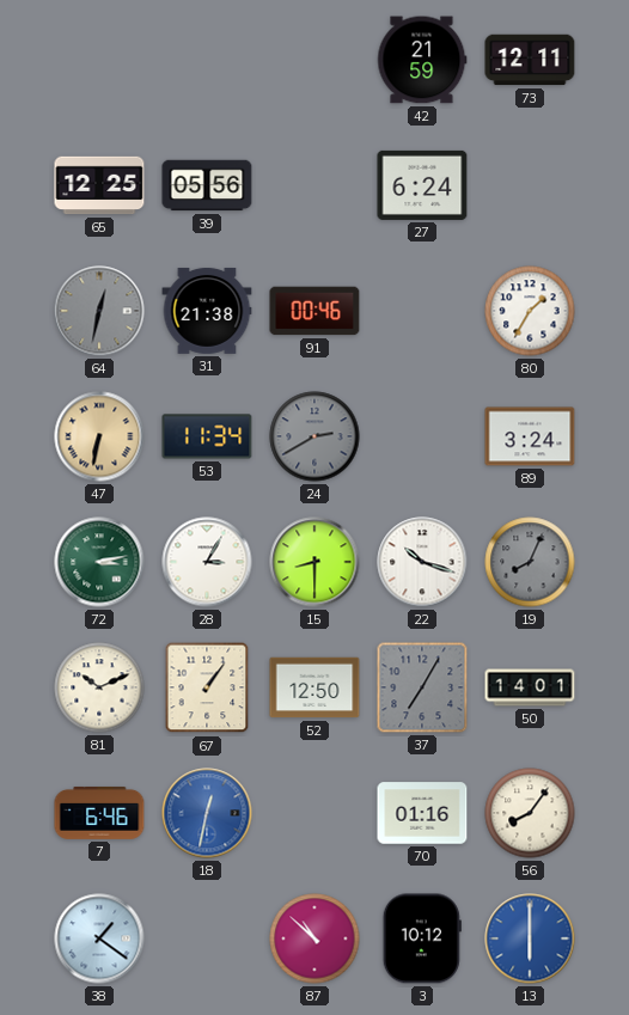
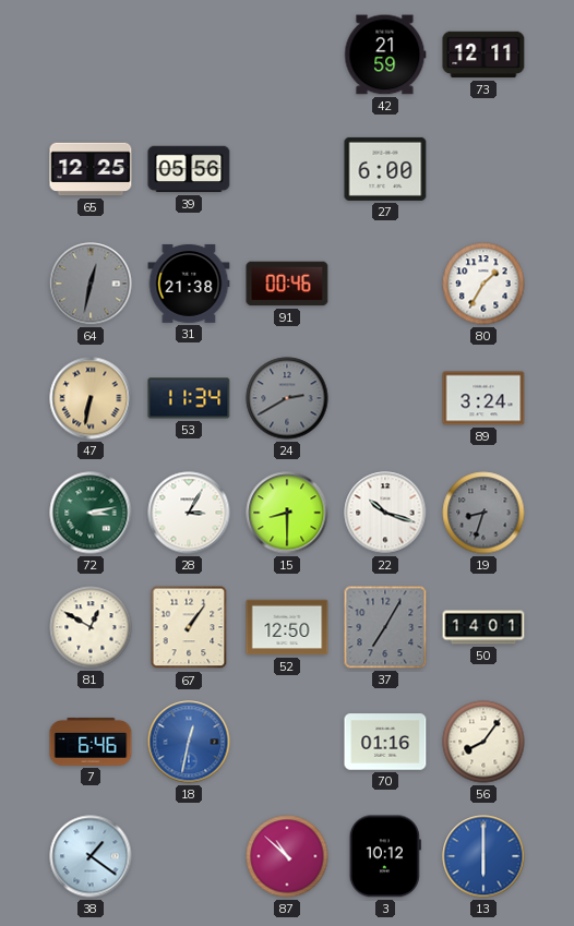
27: 6:24 -> 6:00 (385, 169)
19: 8:04 -> 8:33 (483, 513)
81: 10:11 -> 12:50 (91, 627)
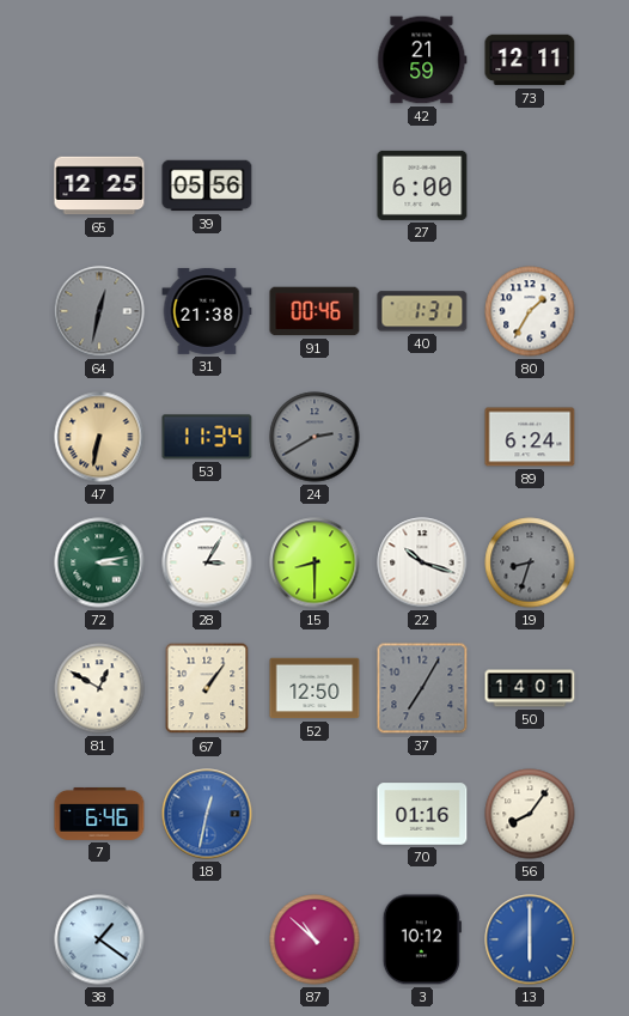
40: none -> 1:31 (422, 311)
89: 3:24 -> 6:24 (530, 437)
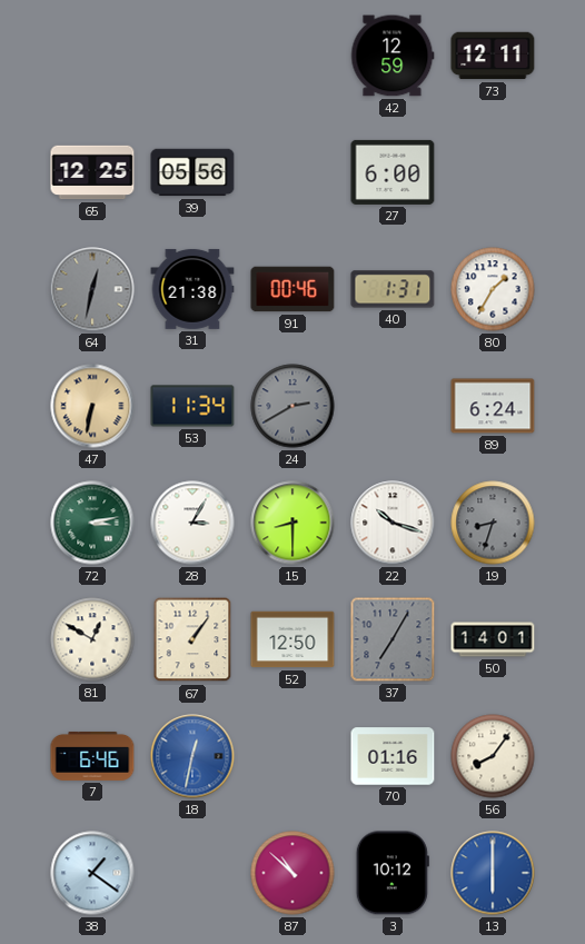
42: 21:59 -> 12:59 (393, 56)
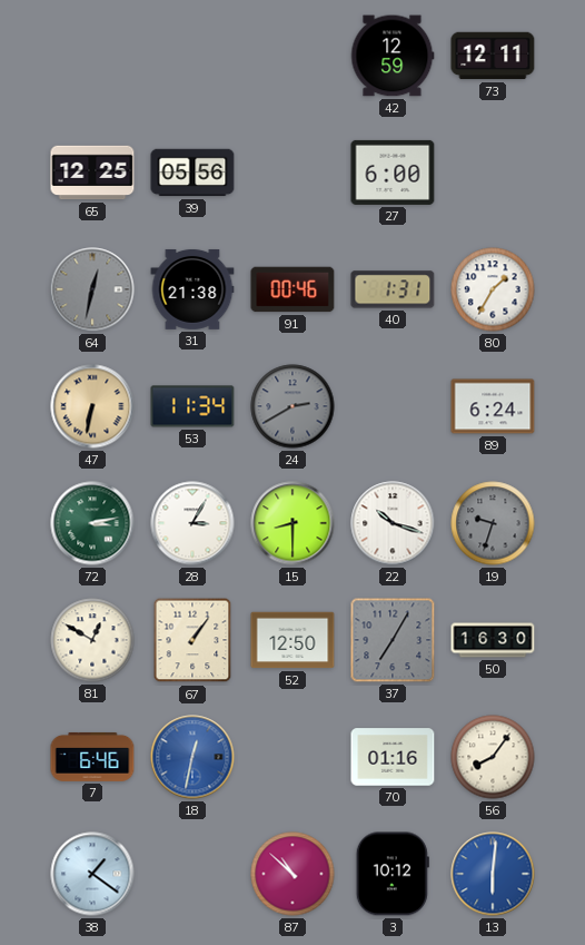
19: 8:33 -> 9:33 (493, 523)
50: 14:01 -> 16:30 (493, 640)
13: 6:00 -> 6:01 (493, 874)
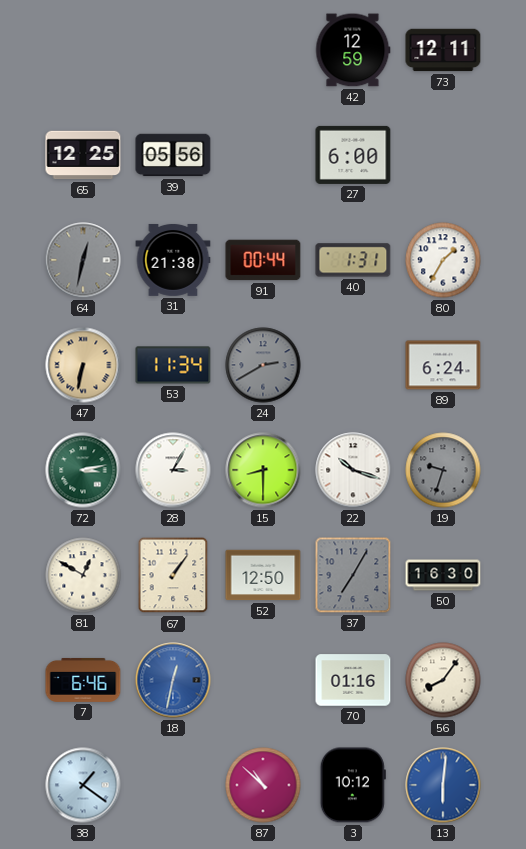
91: 00:46 -> 00:44 (263, 260)
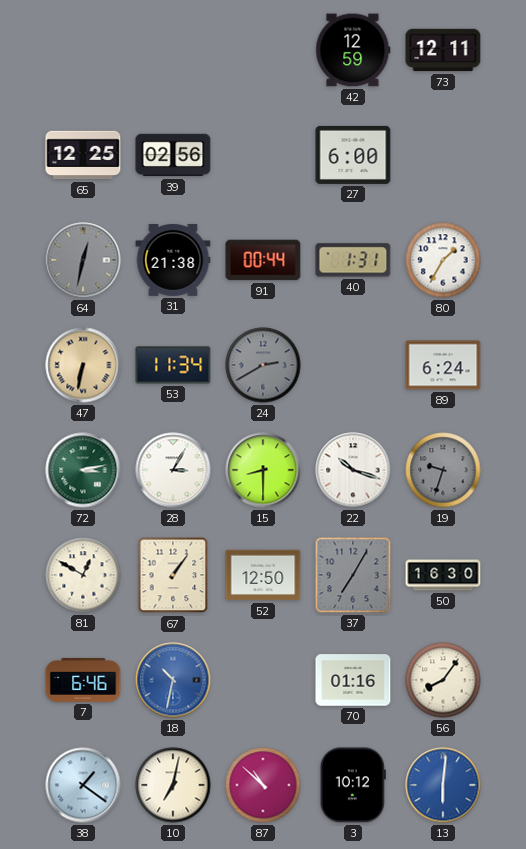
39: 05:56 -> 02:56 (173, 155)
18: 12:32 -> 10:32 (173, 680)
10: none -> 7:02 (173, 785)
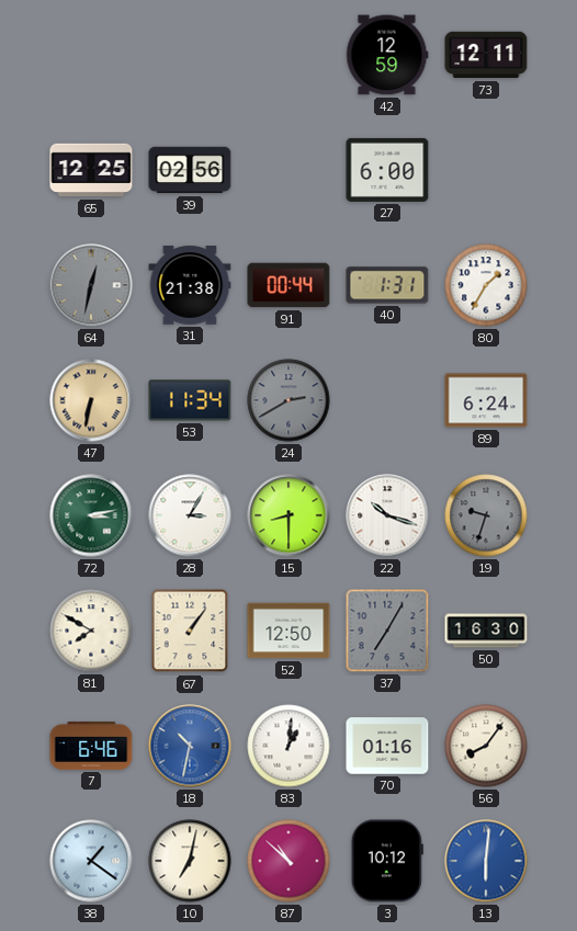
81: 12:50 -> 7:50 (91, 631)
83: none -> 1:01 (288, 746)
